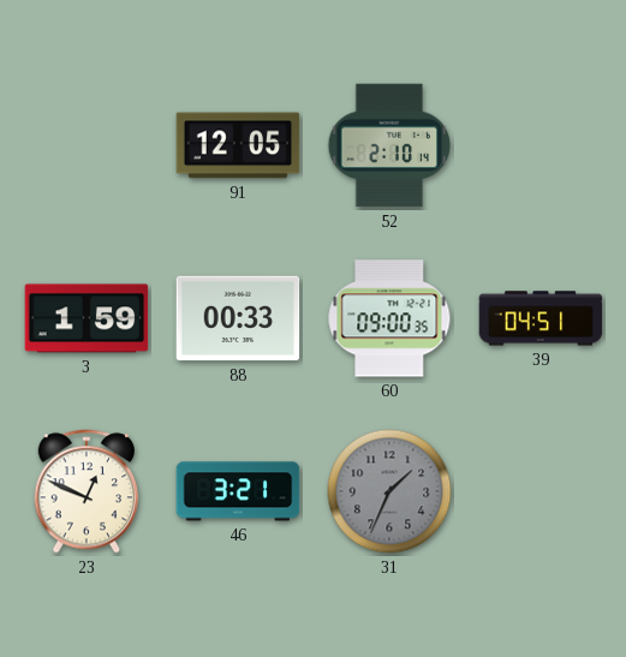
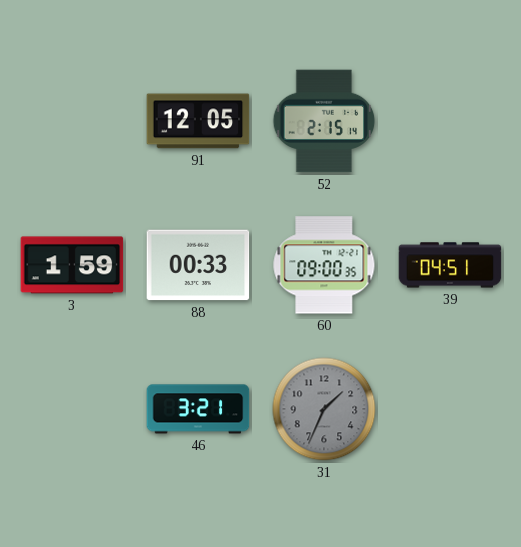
52: 2:10 -> 2:15 (324, 121)
23: 12:49 -> none (87, 491)
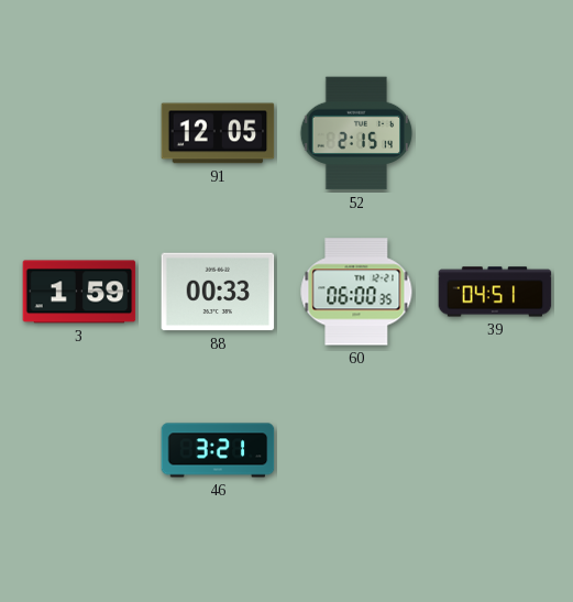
60: 09:00 -> 06:00 (356, 292)
31: 1:34 -> none (324, 409)
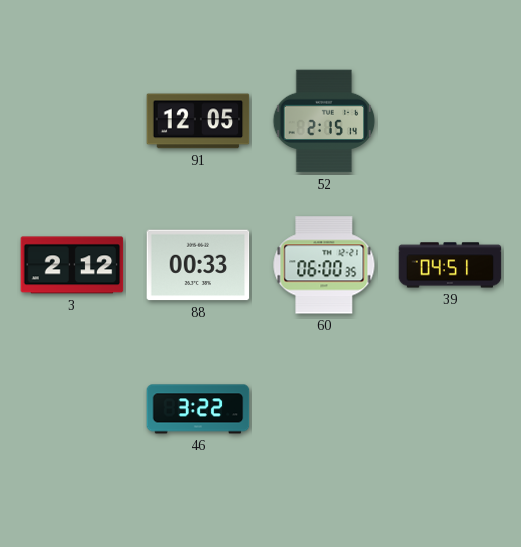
3: 1:59 -> 2:12 (72, 265)
46: 3:21 -> 3:22 (198, 409)
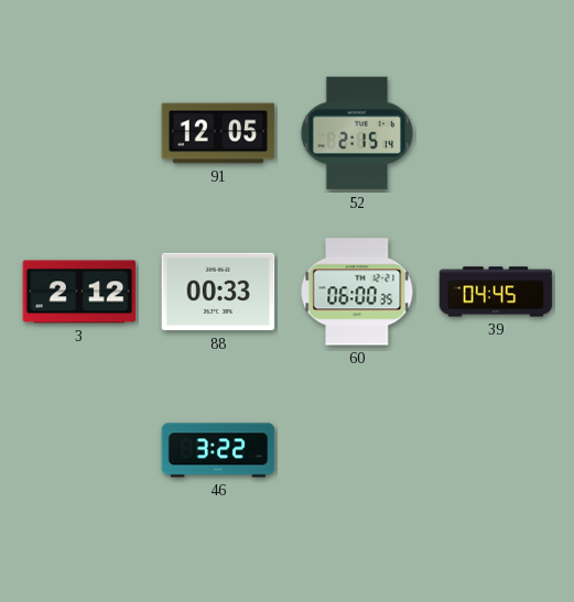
39: 04:51 -> 04:45 (496, 292)
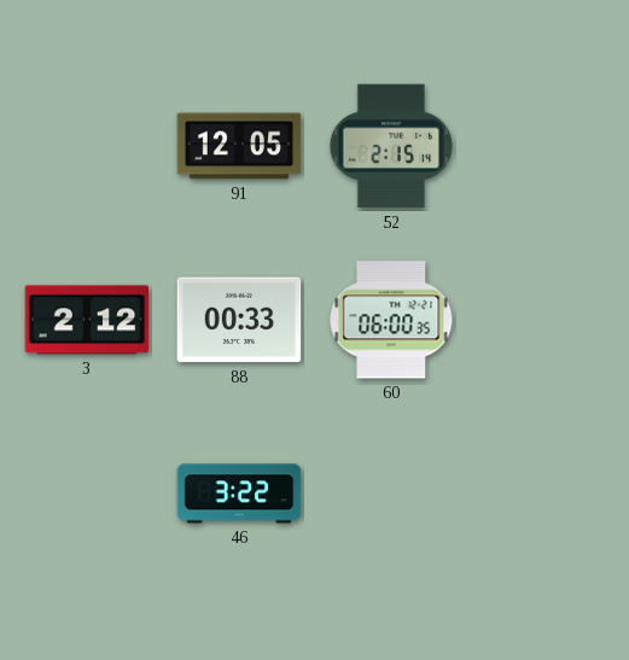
39: 04:45 -> none (496, 292)
